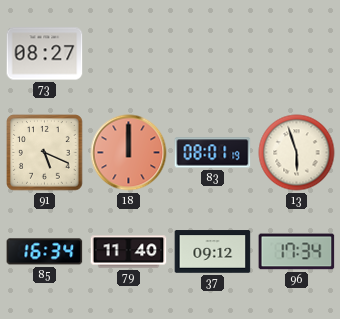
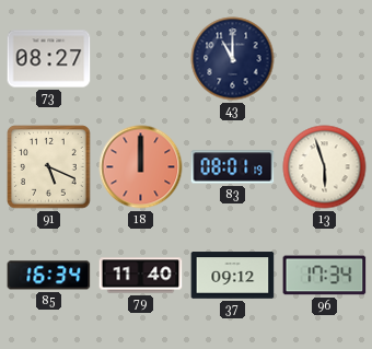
43: none -> 11:00 (233, 59)
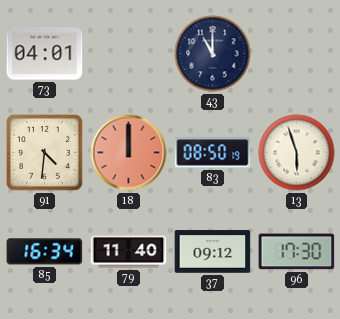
73: 08:27 -> 04:01 (45, 54)
91: 5:19 -> 4:31 (45, 153)
83: 08:01 -> 08:50 (213, 153)
96: 17:34 -> 17:30 (297, 252)
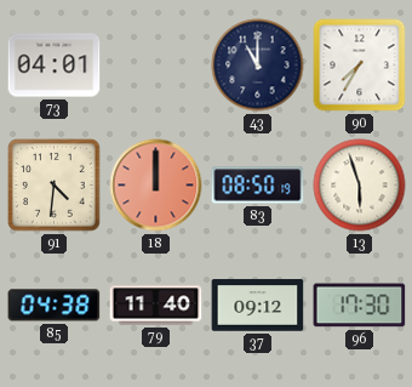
90: none -> 7:35 (360, 66)
85: 16:34 -> 04:38 (55, 306)
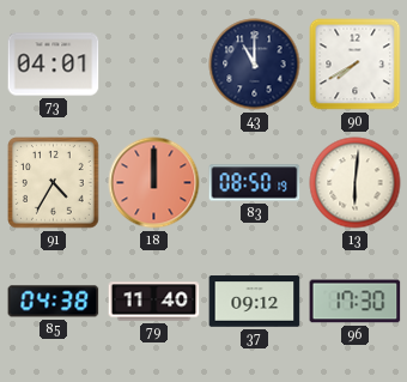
90: 7:35 -> 7:40 (356, 65)
91: 4:31 -> 4:35 (54, 183)
13: 5:57 -> 6:01 (356, 183)
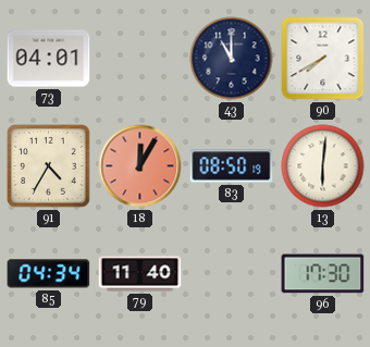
18: 12:00 -> 12:05 (140, 166)
85: 04:38 -> 04:34 (49, 274)
37: 09:12 -> none (255, 302)
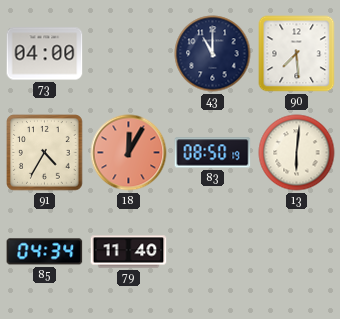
73: 04:01 -> 04:00 (45, 54)
90: 7:40 -> 7:29 (297, 54)
96: 17:30 -> none (323, 274)
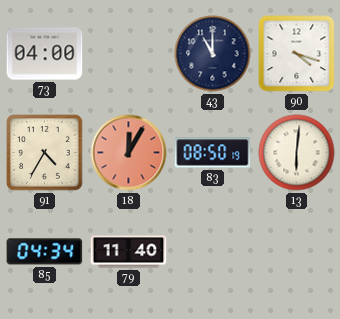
90: 7:29 -> 4:18 (297, 54)
